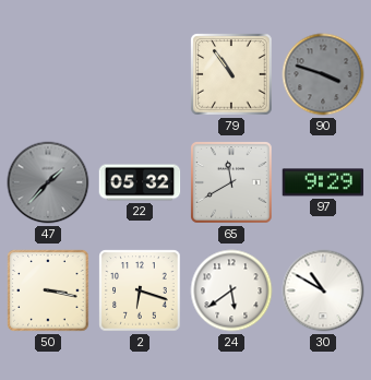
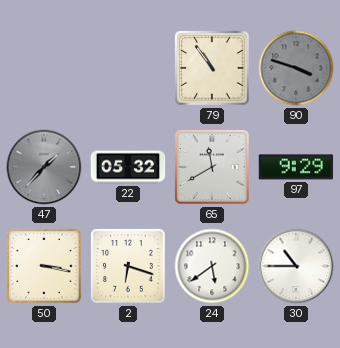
30: 10:50 -> 10:45 (296, 266)
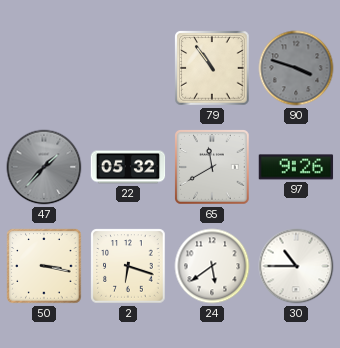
97: 9:29 -> 9:26 (296, 167)
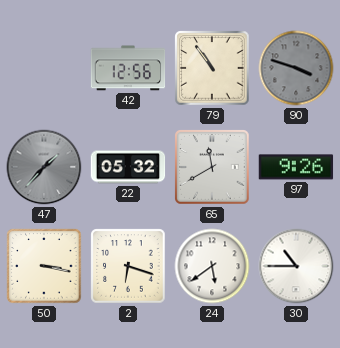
42: none -> 12:56 (128, 68)
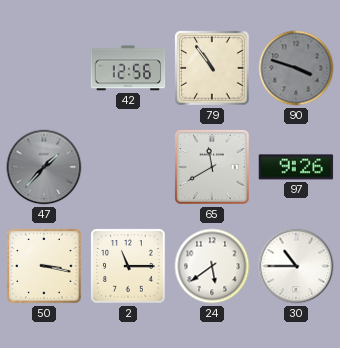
22: 05:32 -> none (128, 167)
2: 6:18 -> 11:15 (128, 266)
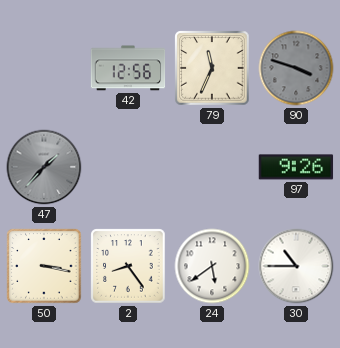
79: 10:54 -> 11:34 (212, 68)
65: 11:40 -> none (212, 167)
2: 11:15 -> 8:24 (128, 266)
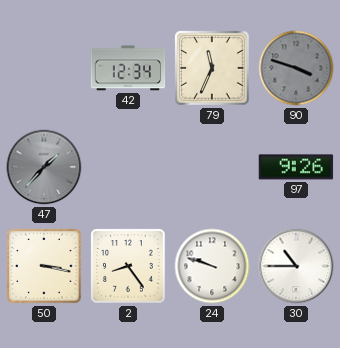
42: 12:56 -> 12:34 (128, 68)
24: 5:39 -> 9:48 (212, 266)
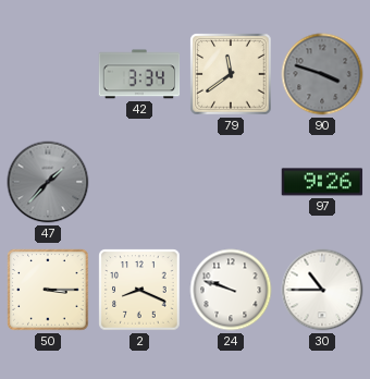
42: 12:34 -> 3:34 (139, 74)
79: 11:34 -> 11:39 (231, 74)
50: 3:17 -> 3:15 (48, 290)
2: 8:24 -> 8:19 (139, 290)
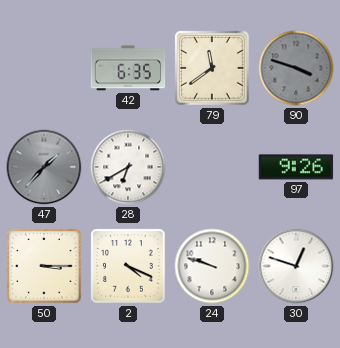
42: 3:34 -> 6:35 (128, 68)
28: none -> 6:40 (128, 167)
2: 8:19 -> 4:19 (128, 266)
30: 10:45 -> 12:48 (296, 266)
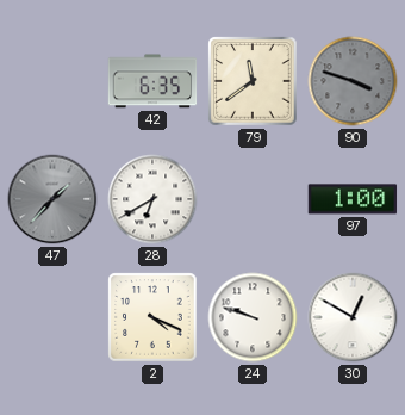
97: 9:26 -> 1:00 (353, 199)
50: 3:15 -> none (44, 266)
30: 12:48 -> 12:50 (353, 317)
